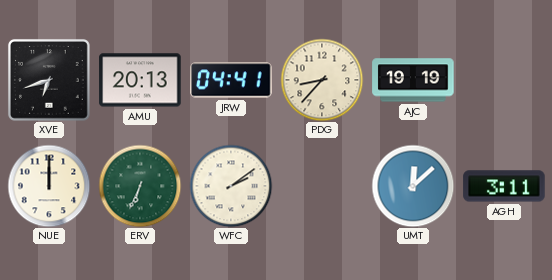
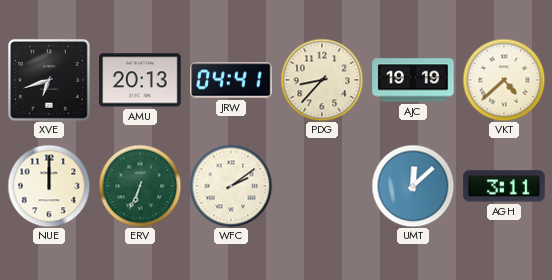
VKT: none -> 4:38 (504, 80)
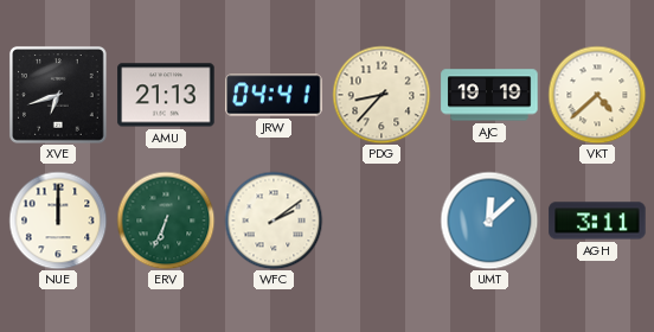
AMU: 20:13 -> 21:13 (166, 95)
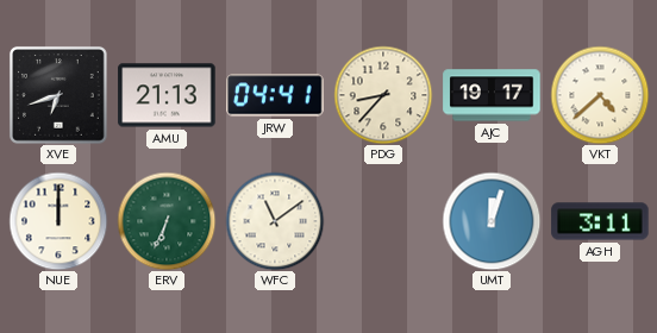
AJC: 19:19 -> 19:17 (492, 95)
WFC: 2:09 -> 11:09 (275, 221)
UMT: 12:08 -> 12:03 (492, 221)
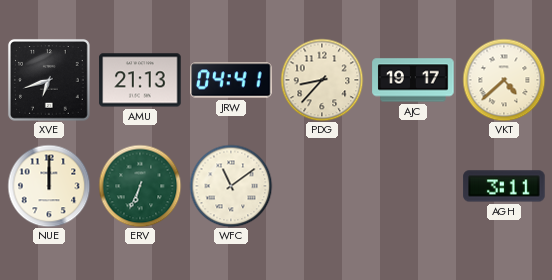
UMT: 12:03 -> none (492, 221)
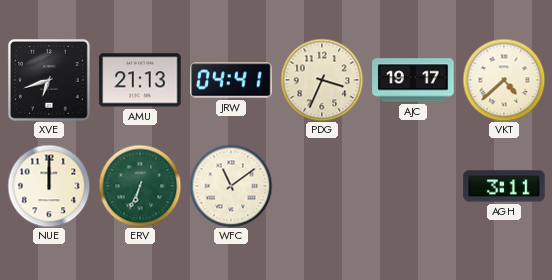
PDG: 8:37 -> 3:34 (322, 80)
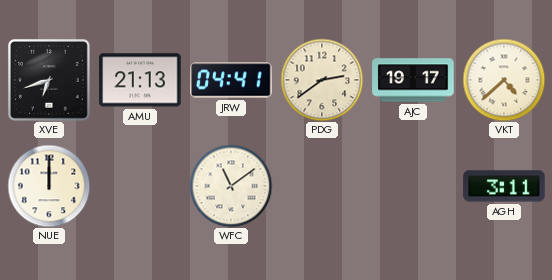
PDG: 3:34 -> 2:39 (322, 80)
ERV: 6:34 -> none (140, 186)
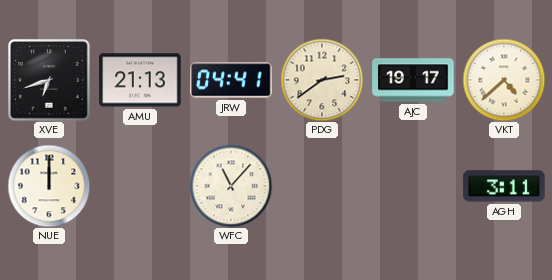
WFC: 11:09 -> 11:07 (231, 186)
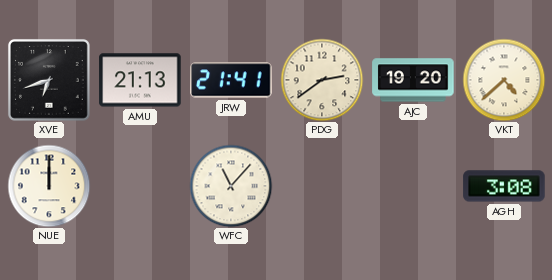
JRW: 04:41 -> 21:41 (231, 80)
AJC: 19:17 -> 19:20 (413, 80)
AGH: 3:11 -> 3:08 (504, 186)
